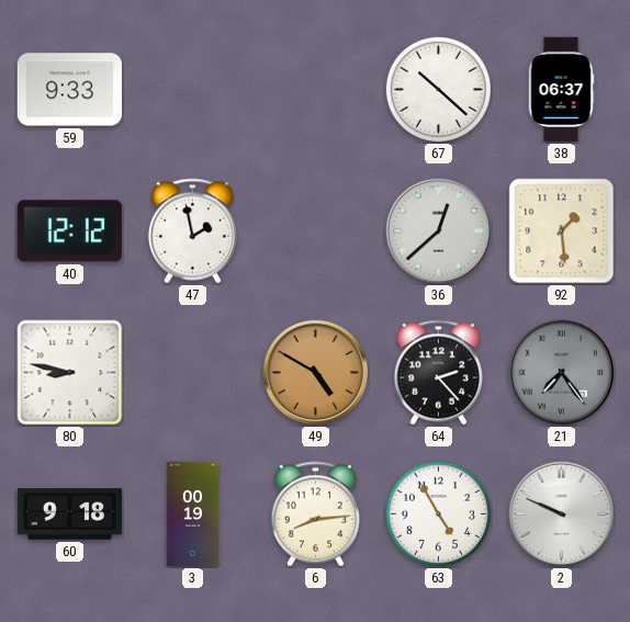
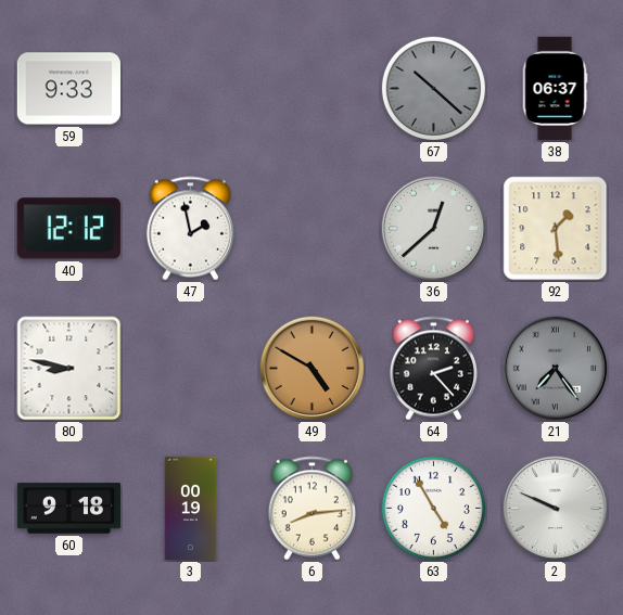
67 dial: white -> grey (433, 88)
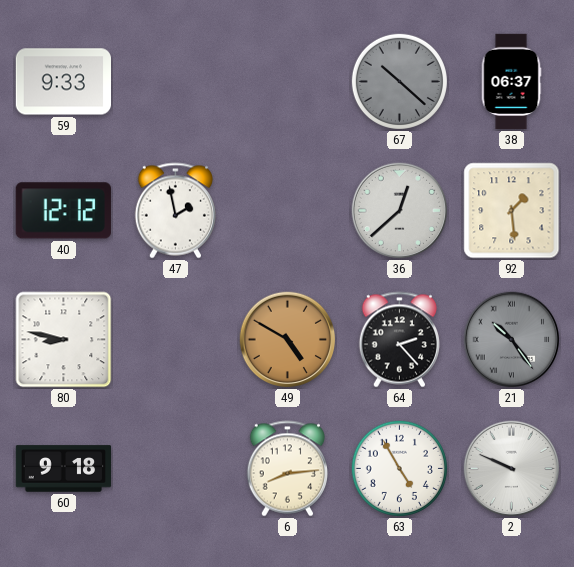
21: 7:24 -> 10:24 (512, 340)
3: 00:19 -> none (191, 509)
